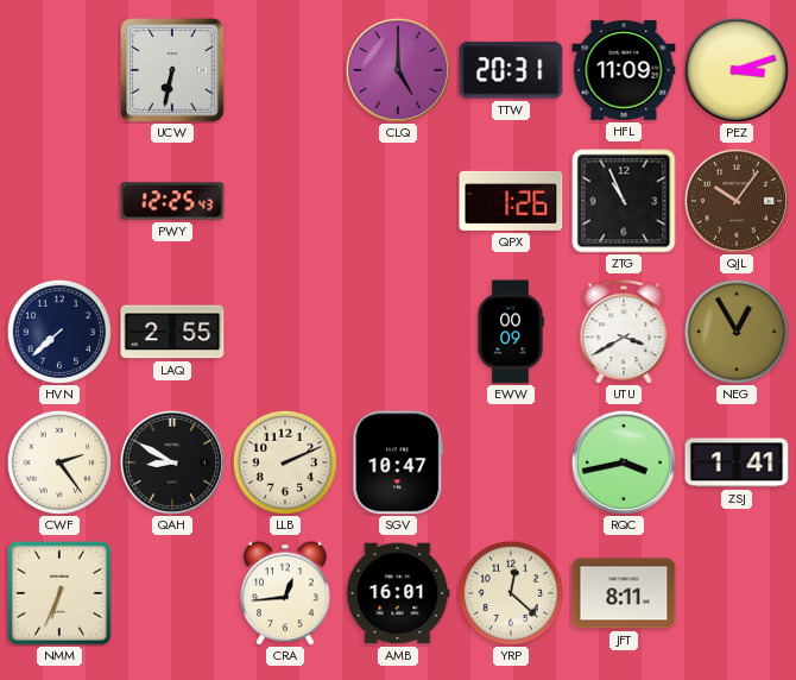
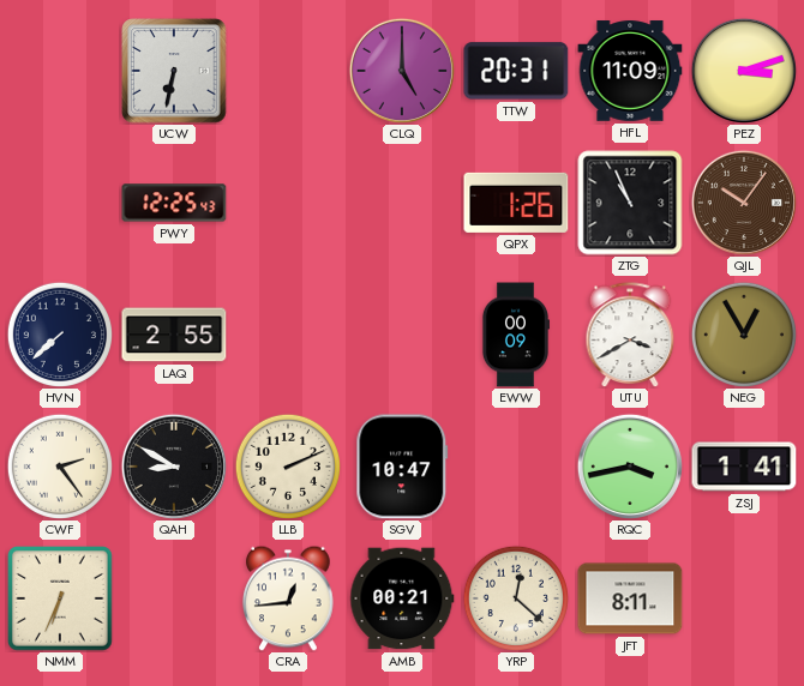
AMB: 16:01 -> 00:21 (402, 598)
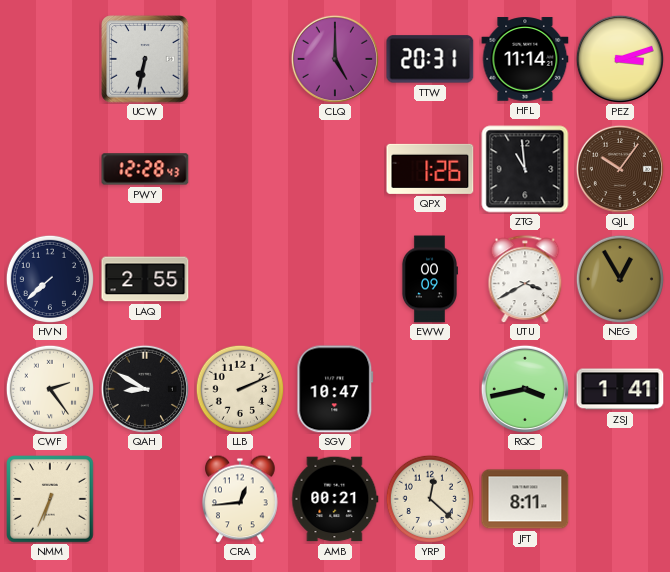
HFL: 11:09 -> 11:14 (525, 59)
PWY: 12:25 -> 12:28 (145, 169)
ZTG: 10:56 -> 10:59 (525, 169)
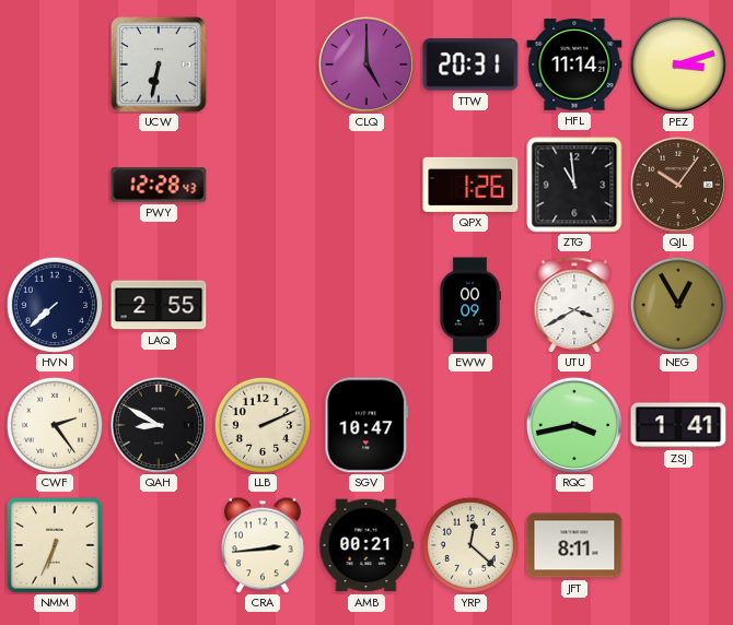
CRA: 12:44 -> 2:44 (263, 545)
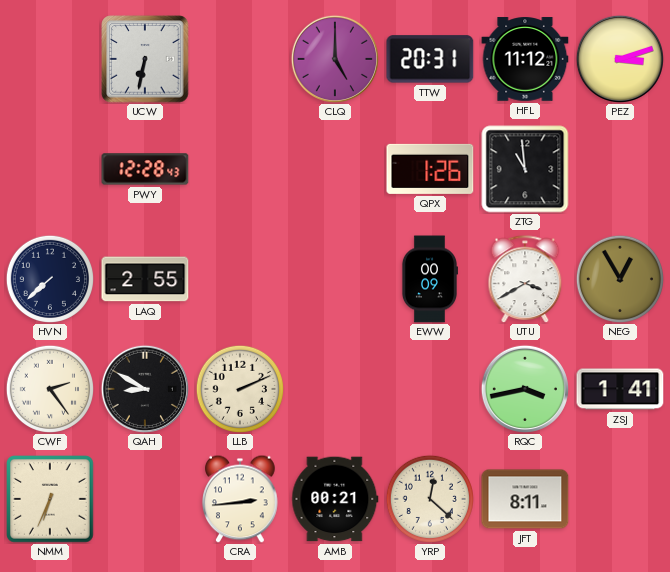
HFL: 11:14 -> 11:12 (525, 59)
QJL: 10:06 -> none (678, 185)
SGV: 10:47 -> none (366, 425)
